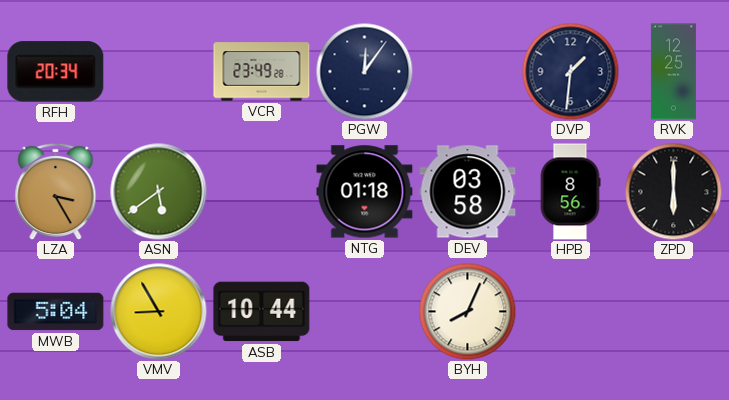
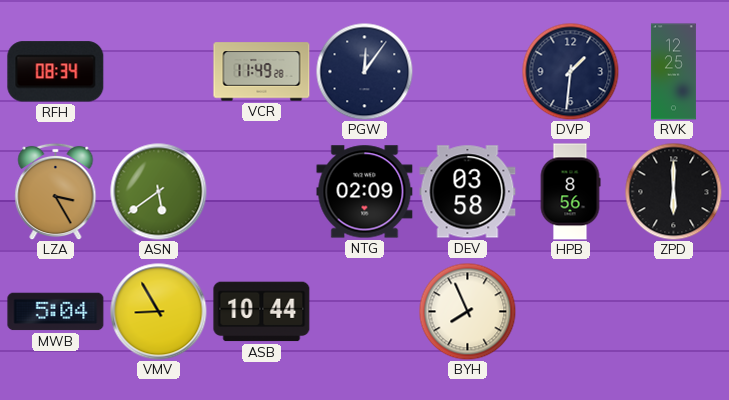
RFH: 20:34 -> 08:34 (56, 72)
VCR: 23:49 -> 11:49 (262, 72)
NTG: 01:18 -> 02:09 (365, 192)
BYH: 8:04 -> 7:56 (467, 311)
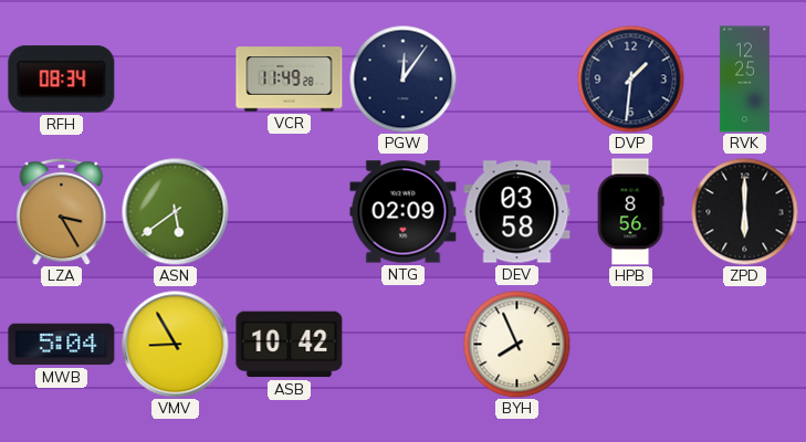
ASB: 10:44 -> 10:42 (290, 345)
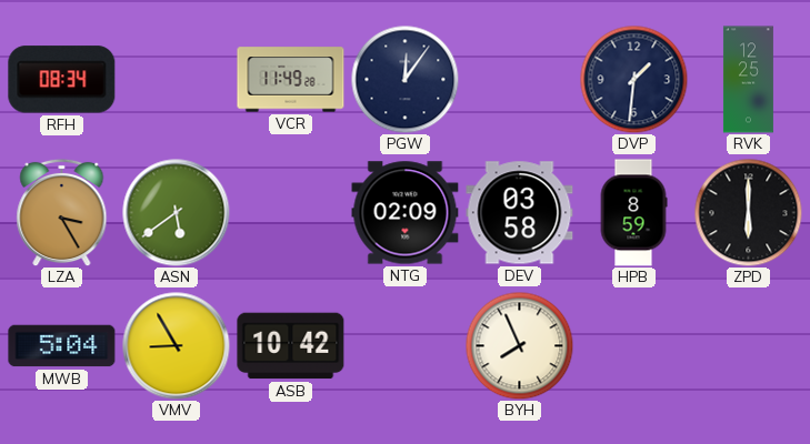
HPB: 8:56 -> 8:59 (633, 213)
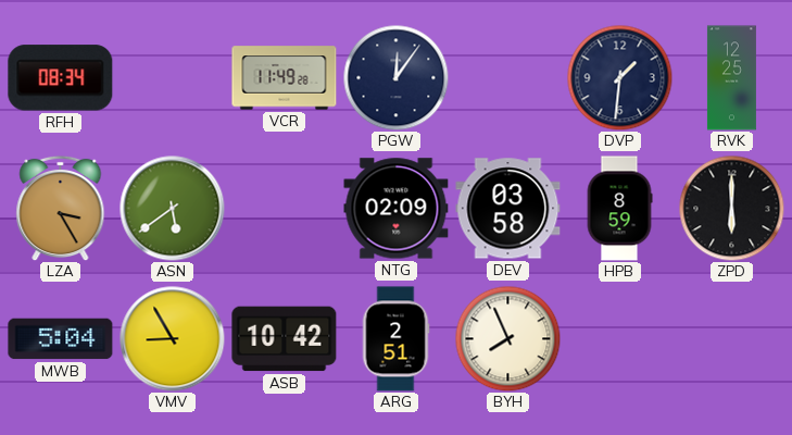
ARG: none -> 2:51 (395, 339)
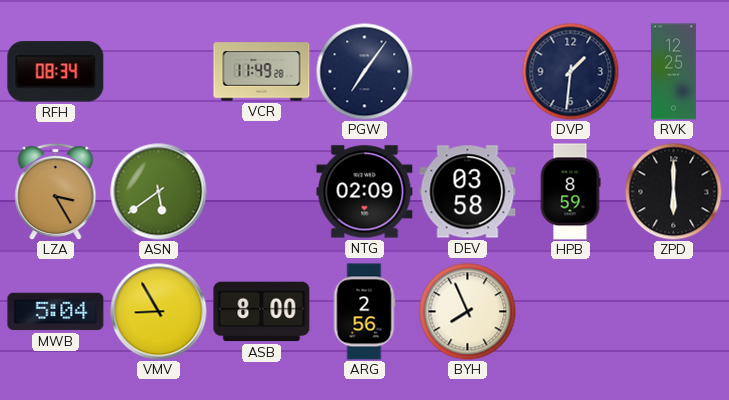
PGW: 12:06 -> 7:06 (364, 71)
ASB: 10:42 -> 8:00 (262, 312)
ARG: 2:51 -> 2:56 (364, 312)
